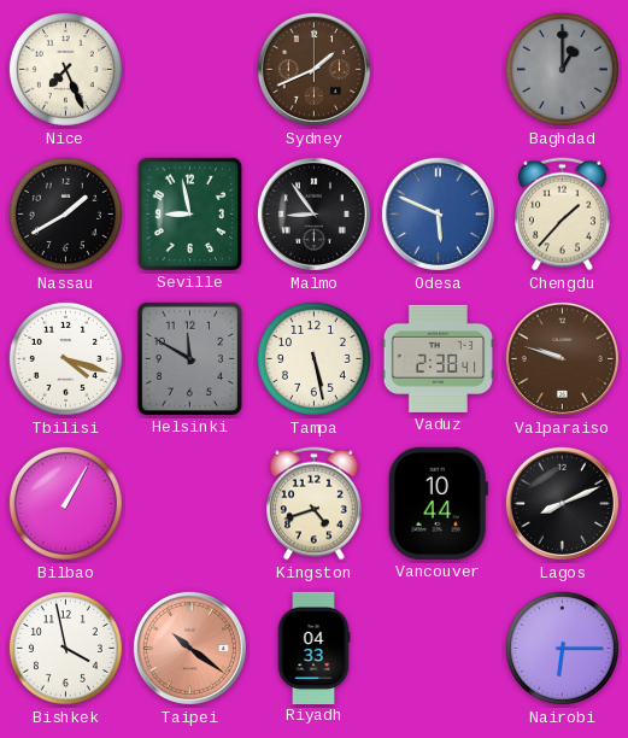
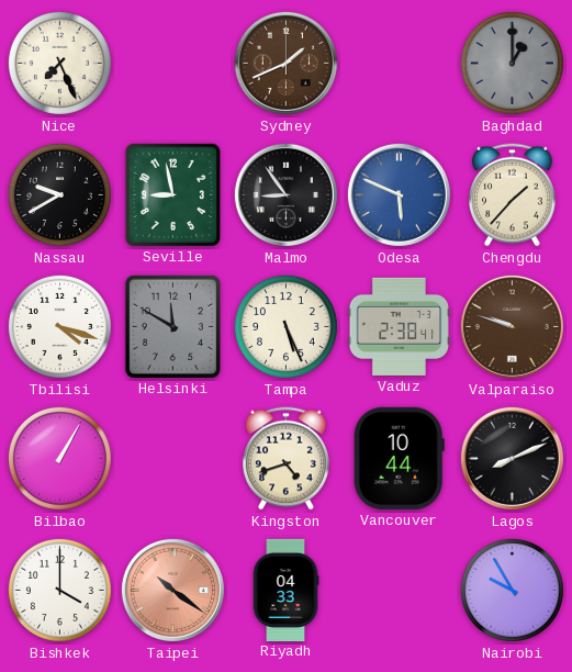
Nassau: 1:40 -> 9:40 (59, 194)
Tampa: 5:28 -> 5:26 (285, 326)
Bishkek: 3:58 -> 4:00 (59, 590)
Nairobi: 6:15 -> 9:55 (512, 590)
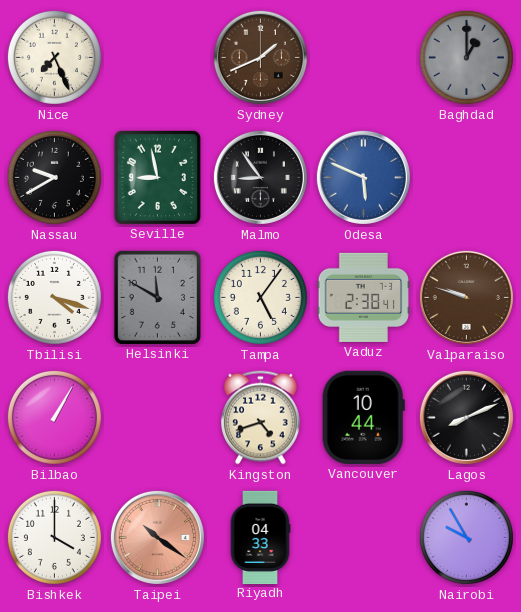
Chengdu: 1:37 -> none (513, 195)
Tampa: 5:26 -> 5:06 (260, 297)
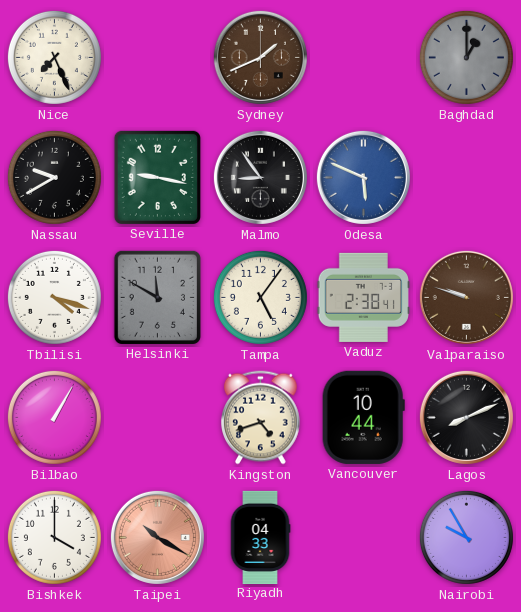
Seville: 8:58 -> 9:17 (157, 177)
Taipei: 10:21 -> 10:20 (157, 537)
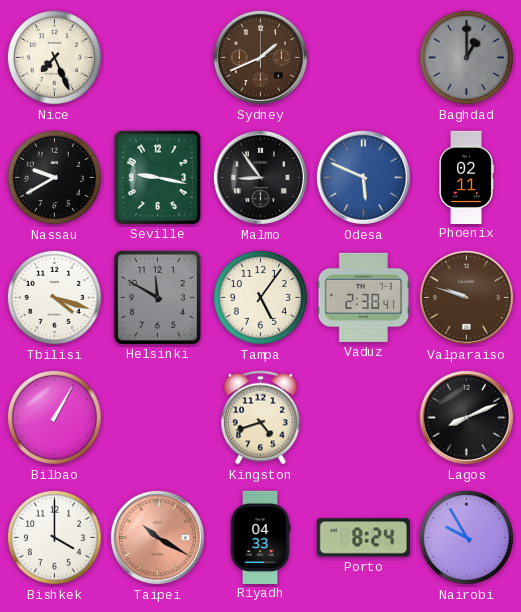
Phoenix: none -> 02:11 (466, 177)
Vancouver: 10:44 -> none (363, 417)
Porto: none -> 8:24 (363, 538)
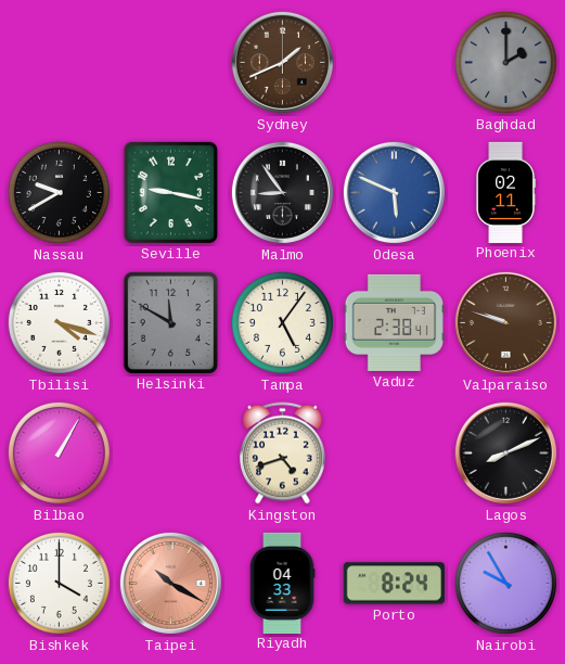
Nice: 7:26 -> none (54, 57)
Baghdad: 1:00 -> 2:00 (505, 62)
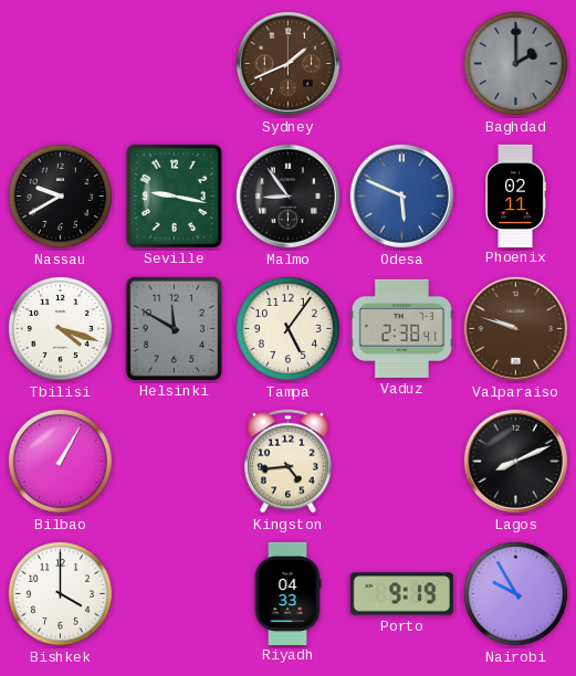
Kingston: 4:42 -> 4:44 (289, 462)
Taipei: 10:20 -> none (170, 583)
Porto: 8:24 -> 9:19 (401, 594)
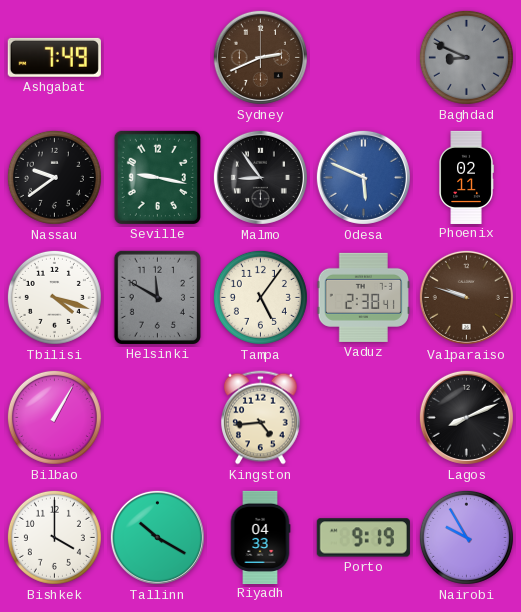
Ashgabat: none -> 7:49 (54, 57)
Sydney: 1:41 -> 2:41 (260, 57)
Baghdad: 2:00 -> 8:49 (466, 57)
Nassau: 9:40 -> 9:39 (54, 177)
Tallinn: none -> 10:20 (157, 537)
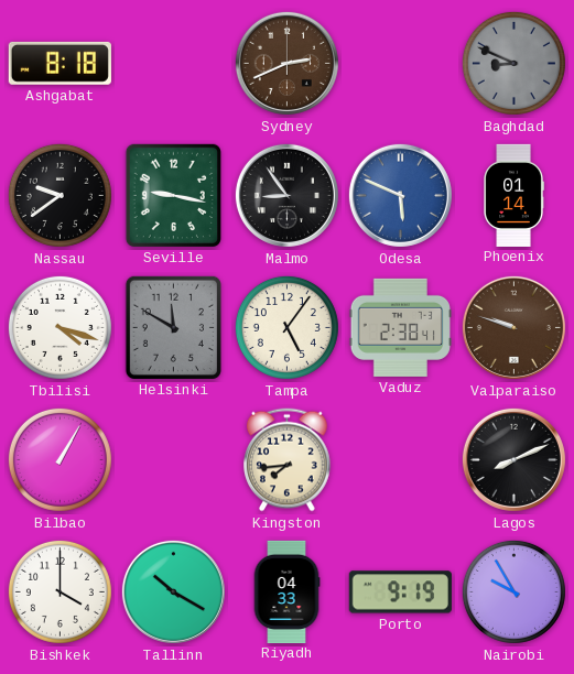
Ashgabat: 7:49 -> 8:18 (59, 63)
Phoenix: 02:11 -> 01:14 (513, 195)
Kingston: 4:44 -> 7:44 (288, 460)
